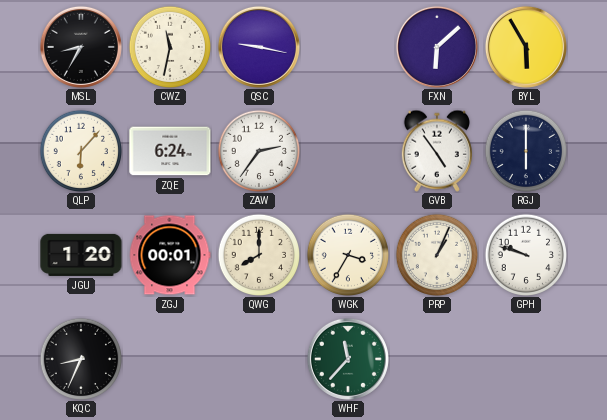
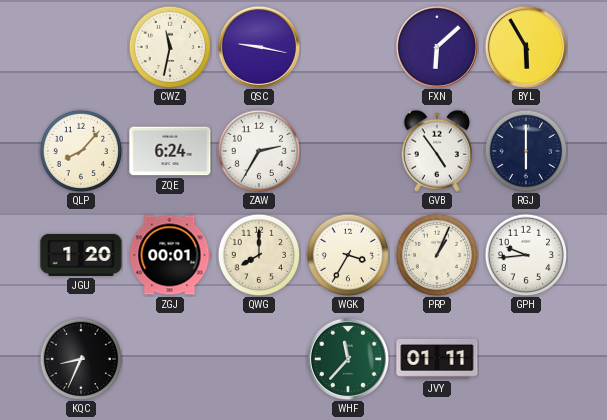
MSL: 8:35 -> none (81, 47)
QLP: 6:07 -> 8:07 (80, 150)
ZAW: 2:36 -> 2:35 (258, 150)
GPH: 9:48 -> 9:44 (525, 254)
JVY: none -> 01:11 (437, 359)
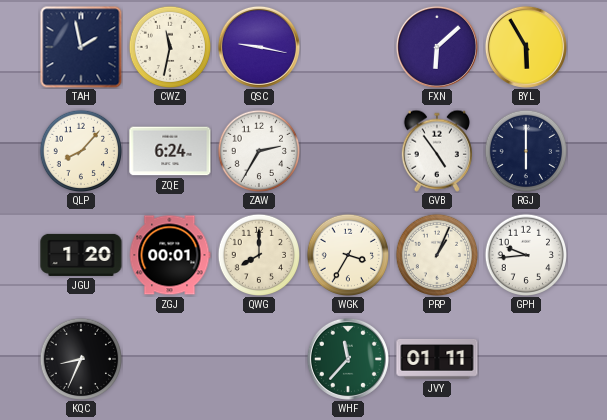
TAH: none -> 1:58 (81, 47)
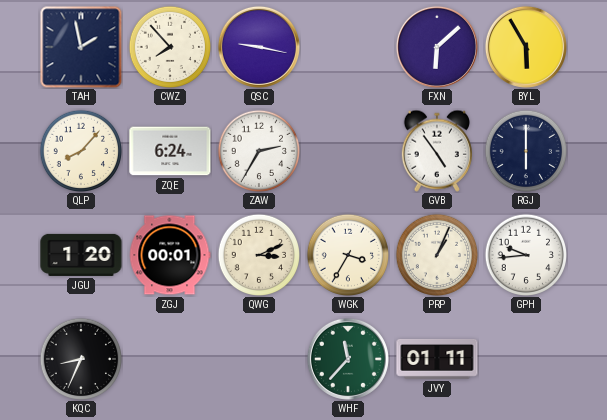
CWZ: 11:32 -> 7:53 (169, 46)
QWG: 8:00 -> 3:11 (258, 254)
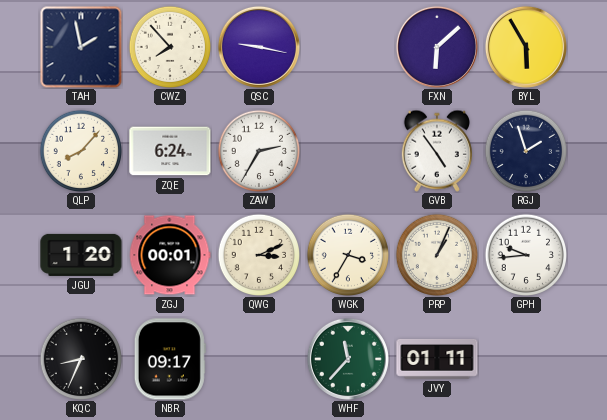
RGJ: 6:00 -> 1:57 (525, 150)
NBR: none -> 09:17 (170, 359)
